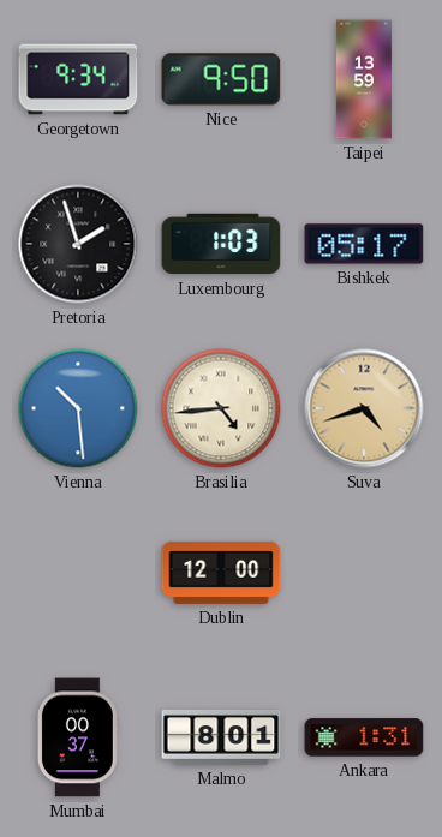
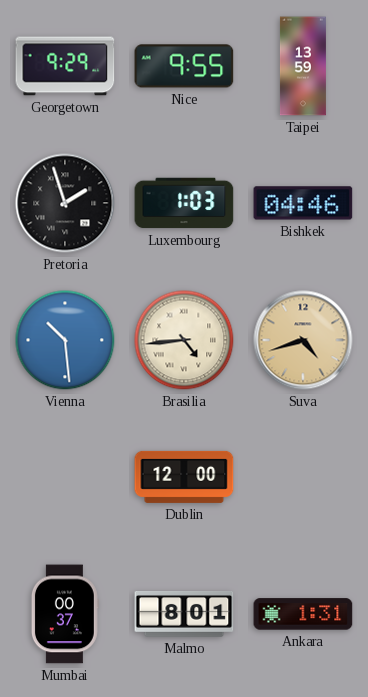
Georgetown: 9:34 -> 9:29 (65, 66)
Nice: 9:50 -> 9:55 (184, 66)
Bishkek: 05:17 -> 04:46 (303, 203)
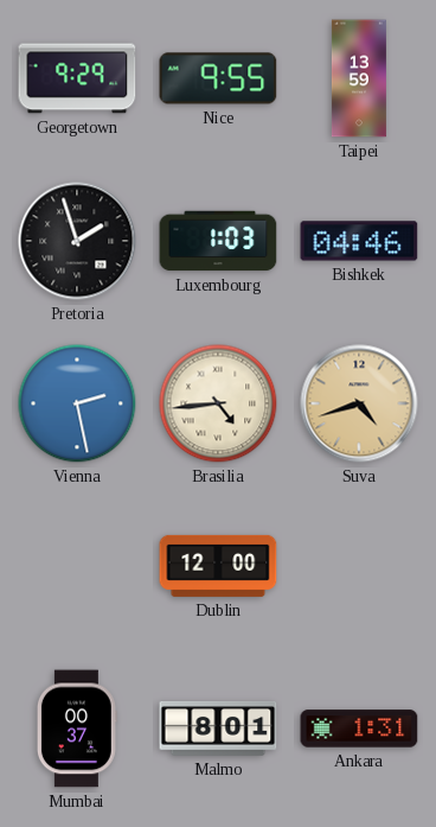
Vienna: 10:29 -> 2:28 (77, 403)
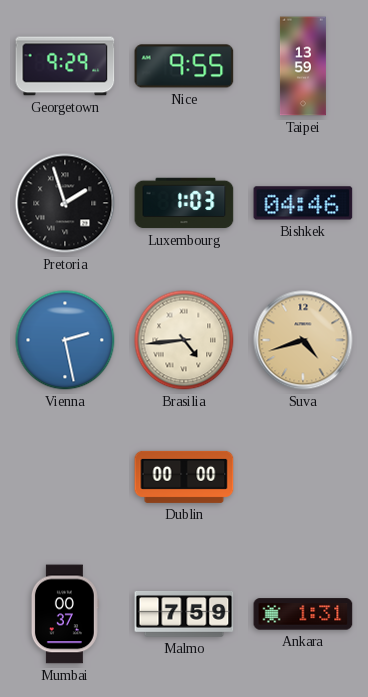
Dublin: 12:00 -> 00:00 (184, 477)
Malmo: 8:01 -> 7:59 (184, 614)
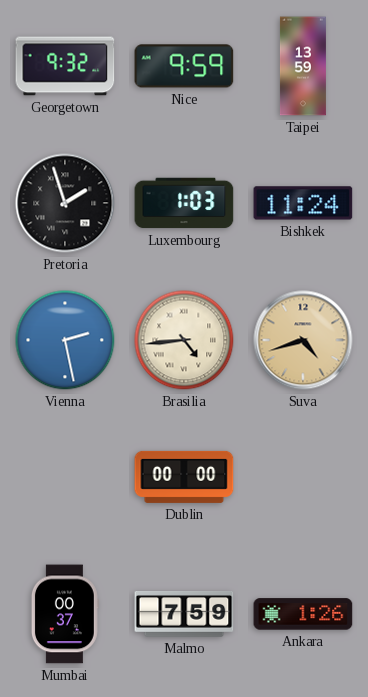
Georgetown: 9:29 -> 9:32 (65, 66)
Nice: 9:55 -> 9:59 (184, 66)
Bishkek: 04:46 -> 11:24 (303, 203)
Ankara: 1:31 -> 1:26 (303, 614)
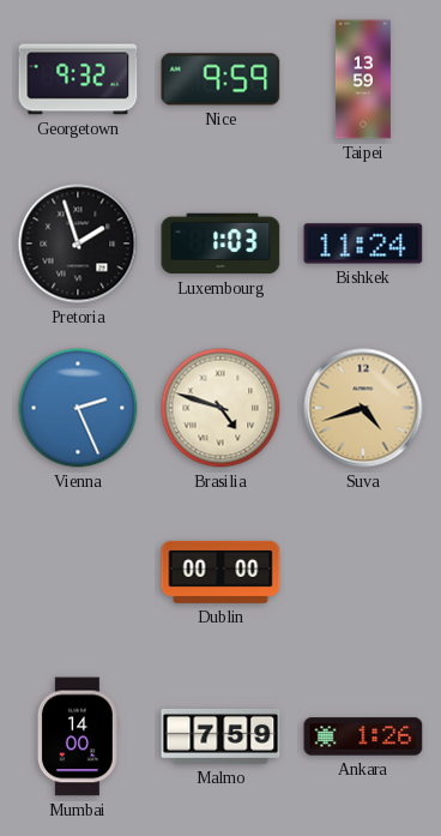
Vienna: 2:28 -> 2:26 (78, 408)
Brasilia: 4:44 -> 4:48 (220, 408)
Mumbai: 00:37 -> 14:00 (78, 736)
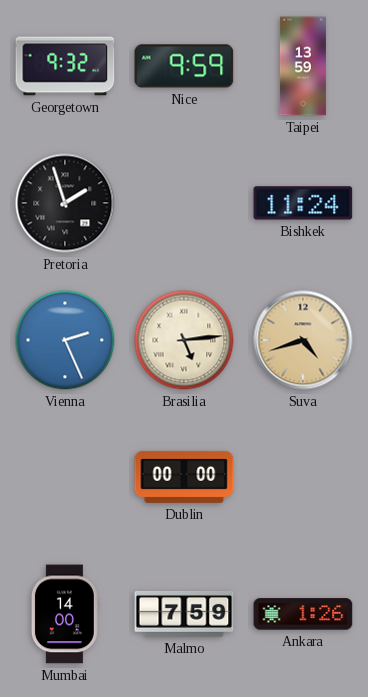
Luxembourg: 1:03 -> none (220, 243)
Brasilia: 4:48 -> 5:14 (184, 340)
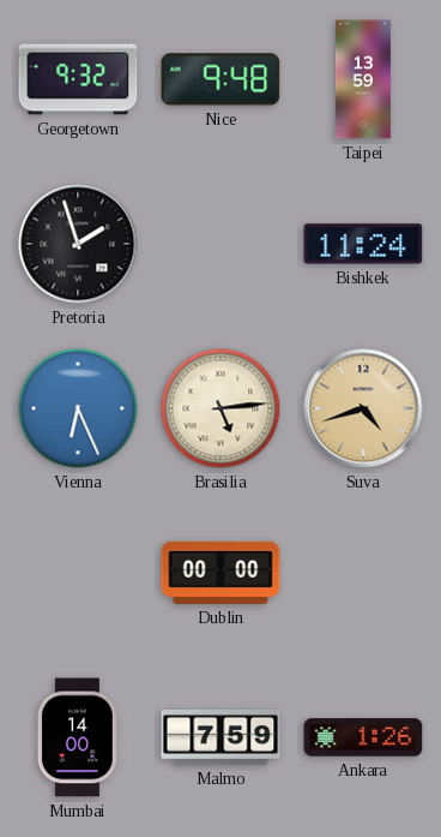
Nice: 9:59 -> 9:48 (220, 79)
Vienna: 2:26 -> 6:26 (78, 408)
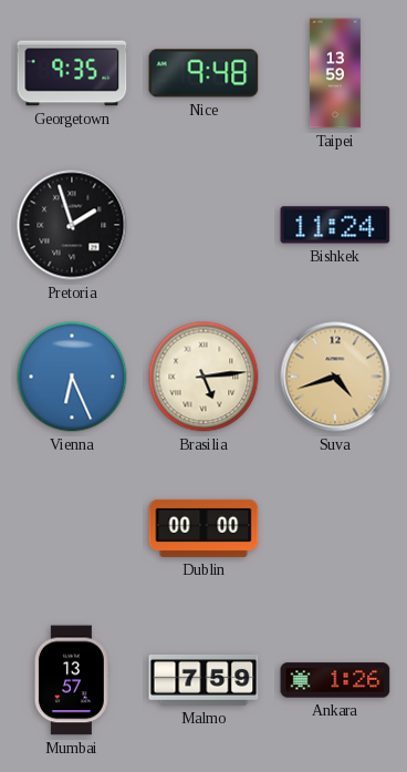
Georgetown: 9:32 -> 9:35 (72, 73)
Mumbai: 14:00 -> 13:57 (72, 680)
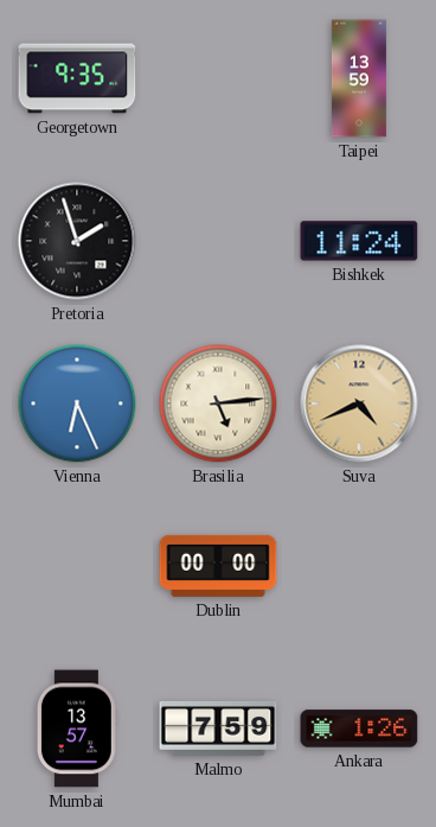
Nice: 9:48 -> none (203, 73)
Suva: 4:42 -> 4:41 (359, 403)
